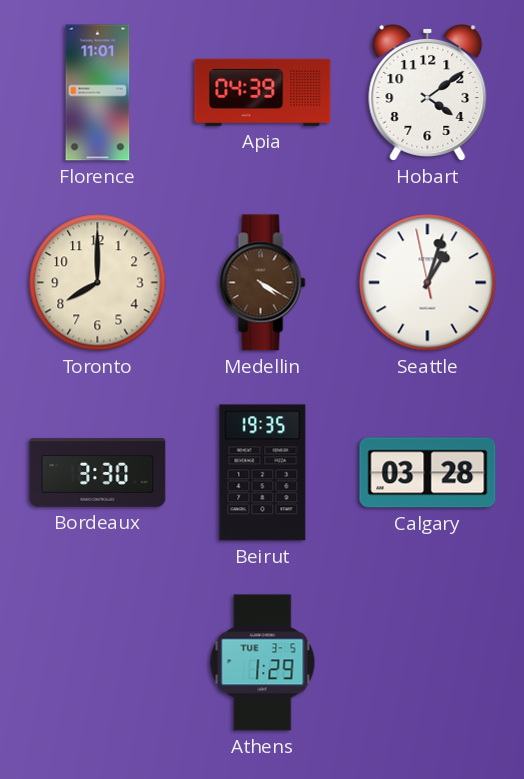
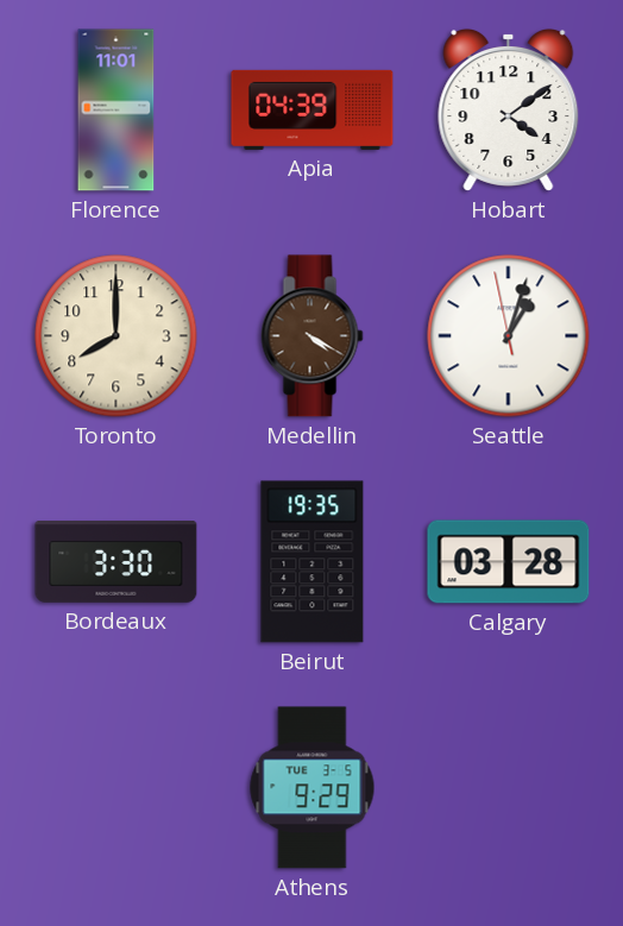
Athens: 1:29 -> 9:29 (313, 788)
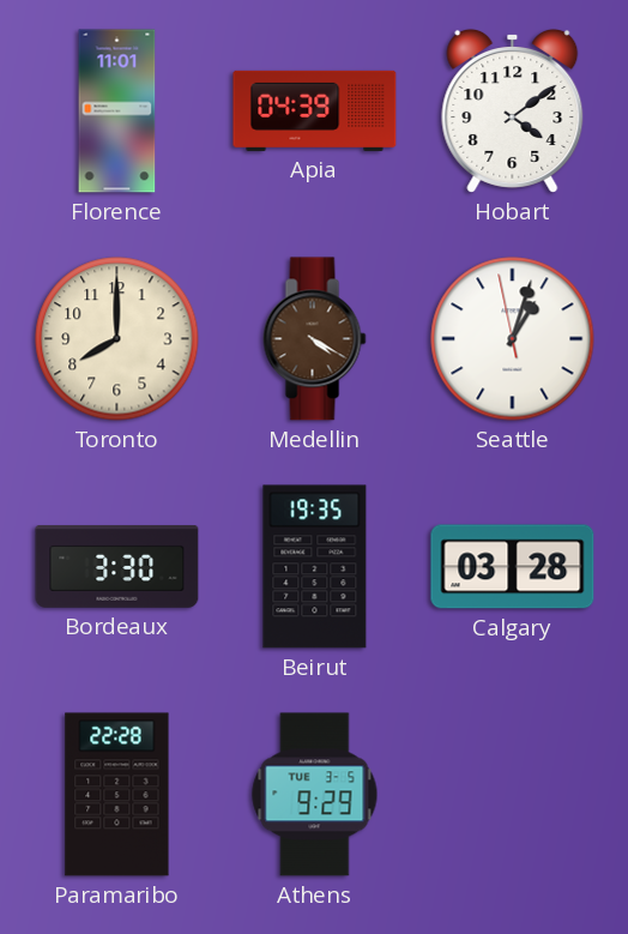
Paramaribo: none -> 22:28 (117, 795)
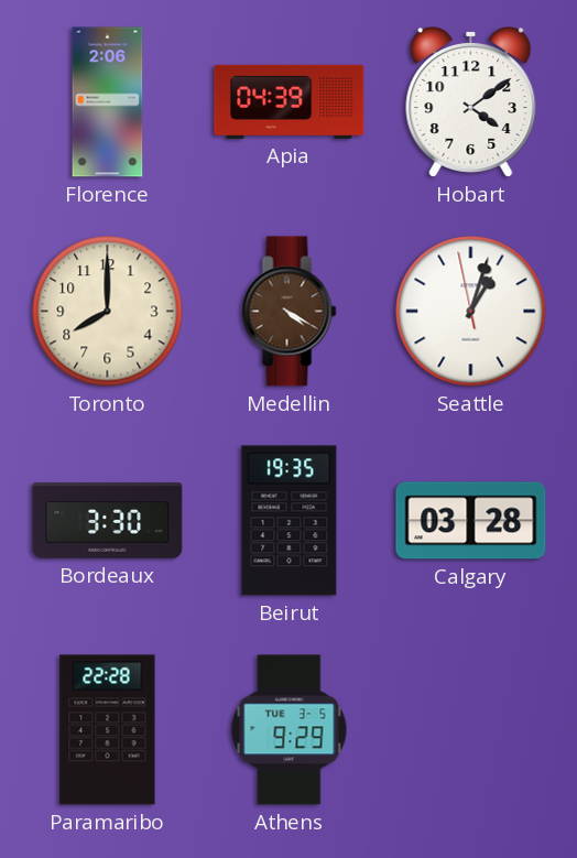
Florence: 11:01 -> 2:06 (108, 102)
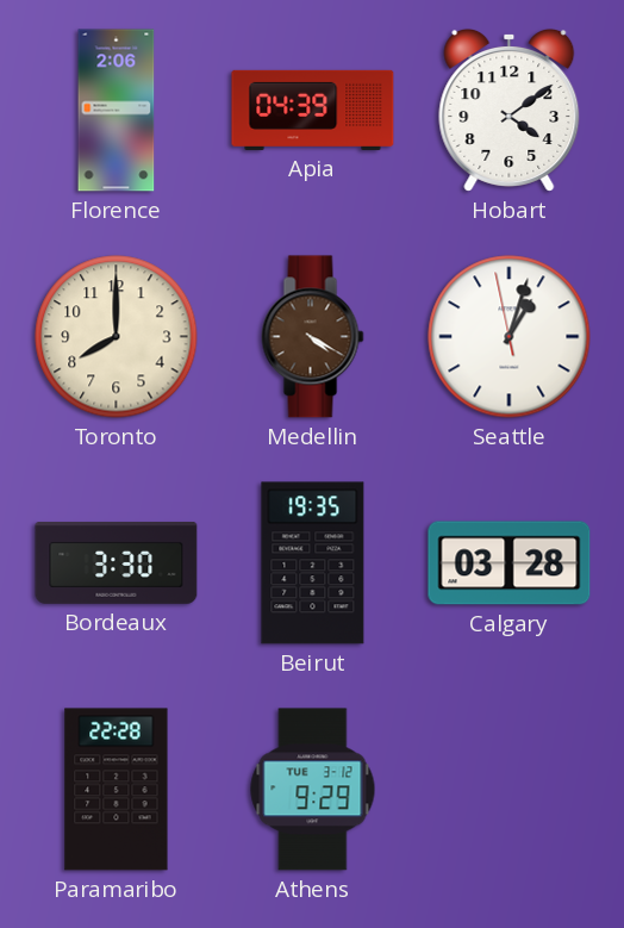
Athens date: TUE 3-5 -> TUE 3-12 (313, 790)
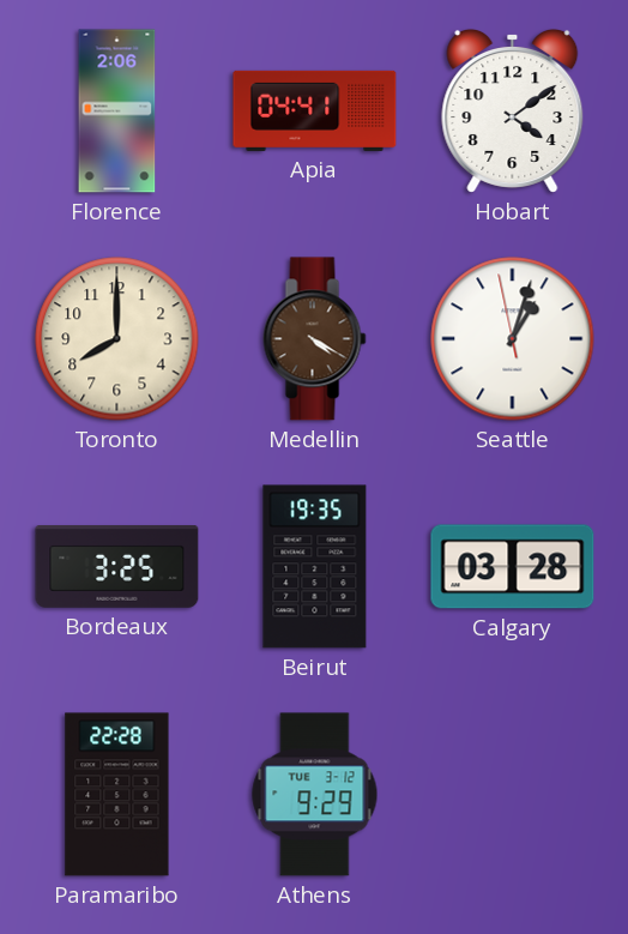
Apia: 04:39 -> 04:41 (315, 110)
Bordeaux: 3:30 -> 3:25 (117, 567)
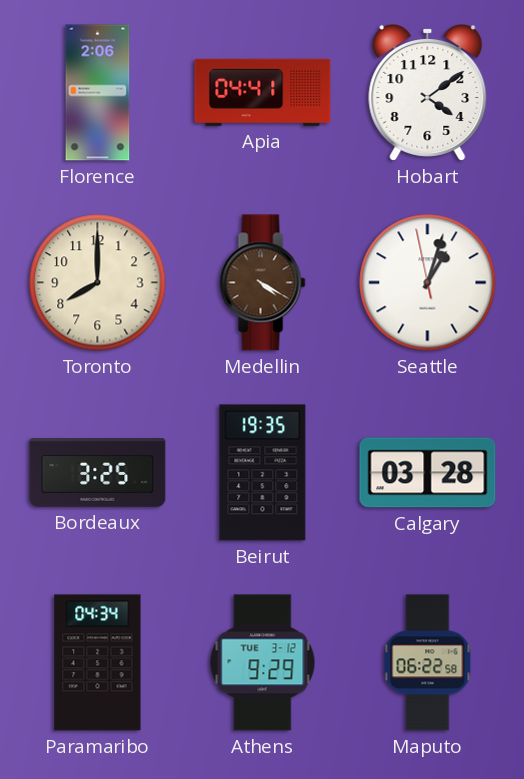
Paramaribo: 22:28 -> 04:34 (98, 663)
Maputo: none -> 06:22 (428, 663)
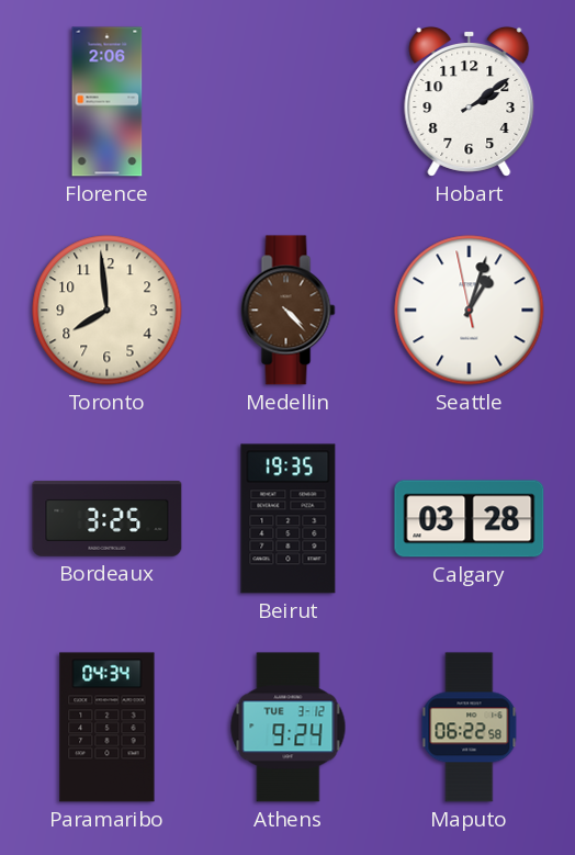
Apia: 04:41 -> none (263, 92)
Hobart: 4:09 -> 2:09 (470, 101)
Toronto: 8:00 -> 7:59 (108, 311)
Medellin: 4:20 -> 4:23 (289, 311)
Athens: 9:29 -> 9:24 (289, 728)
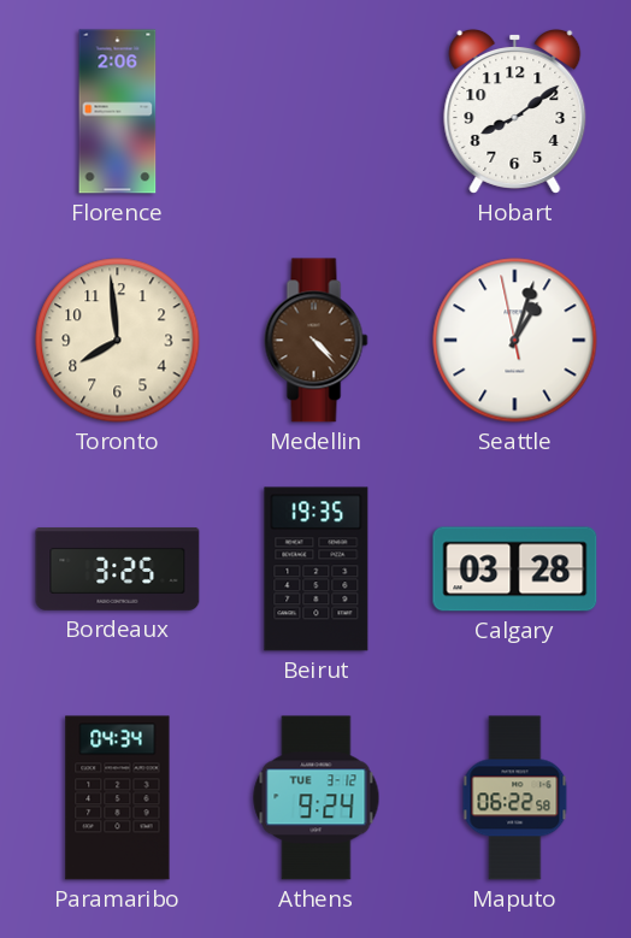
Hobart: 2:09 -> 8:09 (515, 111)
